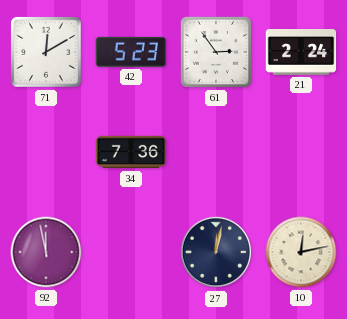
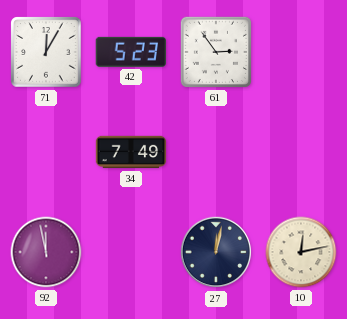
71: 12:10 -> 12:05 (46, 52)
21: 2:24 -> none (301, 52)
34: 7:36 -> 7:49 (131, 152)
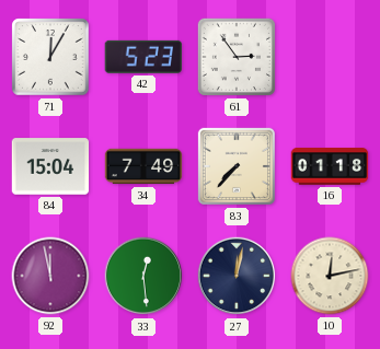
84: none -> 15:04 (50, 166)
83: none -> 7:37 (237, 166)
16: none -> 01:18 (330, 166)
33: none -> 12:29 (143, 276)
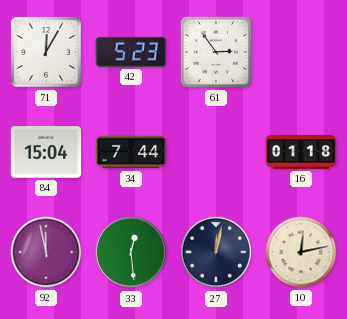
34: 7:49 -> 7:44 (131, 152)
83: 7:37 -> none (237, 166)
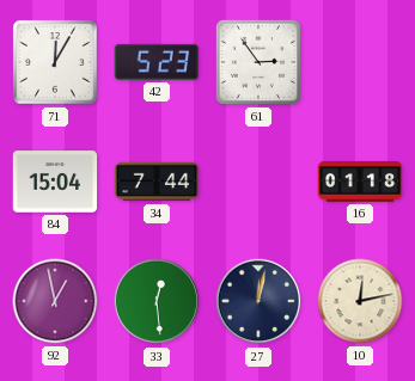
92: 11:58 -> 12:58 (55, 301)
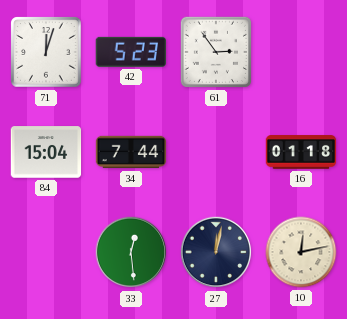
71: 12:05 -> 12:03 (46, 52)
92: 12:58 -> none (55, 301)
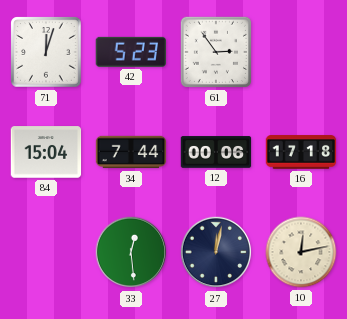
12: none -> 00:06 (216, 152)
16: 01:18 -> 17:18 (301, 152)
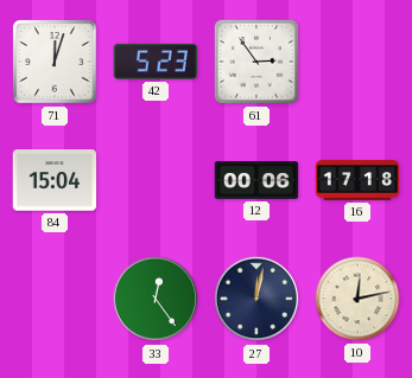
34: 7:44 -> none (131, 152)
33: 12:29 -> 12:24 (156, 299)
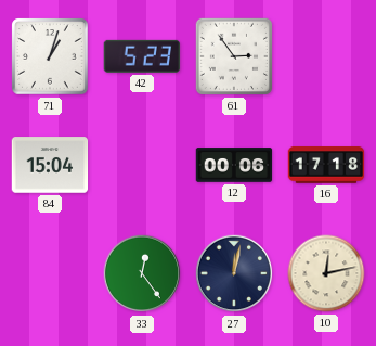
71: 12:03 -> 1:03 (50, 56)
